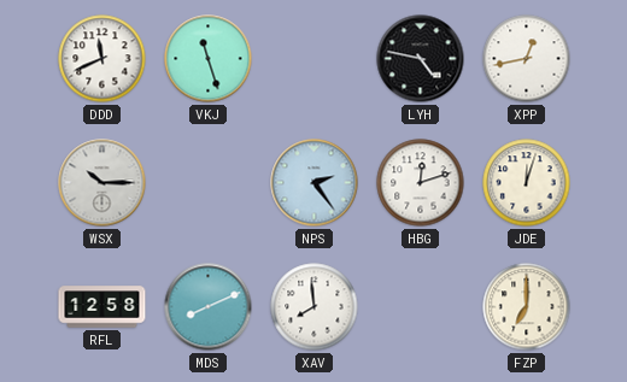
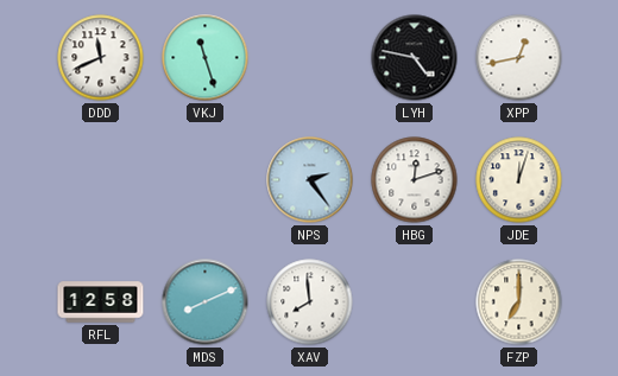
WSX: 10:15 -> none (102, 183)
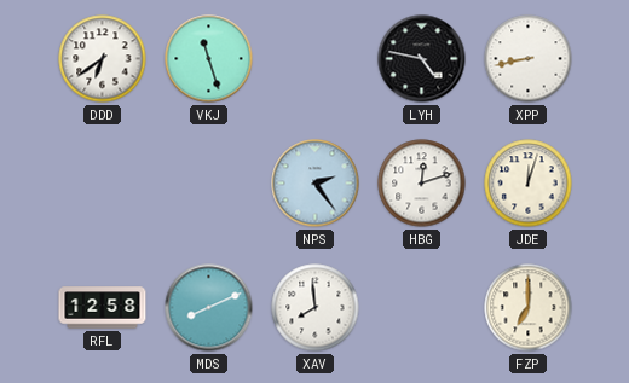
DDD: 11:41 -> 6:39 (103, 59)
XPP: 12:43 -> 8:43 (529, 59)
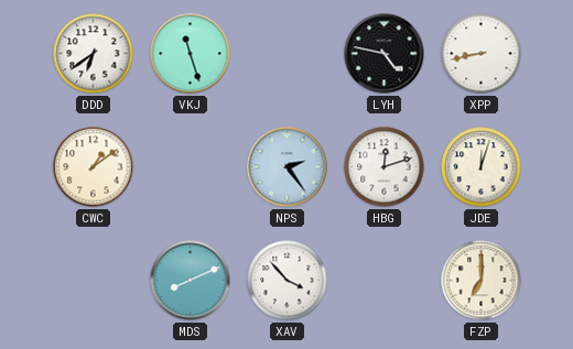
CWC: none -> 1:09 (94, 167)
RFL: 12:58 -> none (103, 308)
XAV: 7:59 -> 3:53 (288, 281)
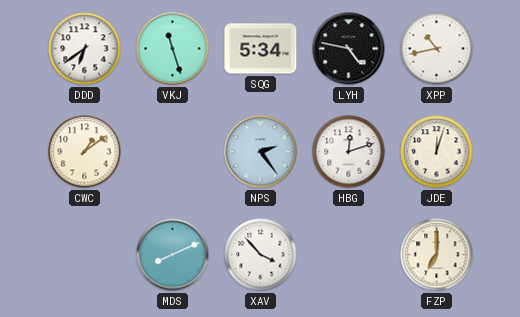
SQG: none -> 5:34 (261, 49)
XPP: 8:43 -> 10:43 (437, 49)
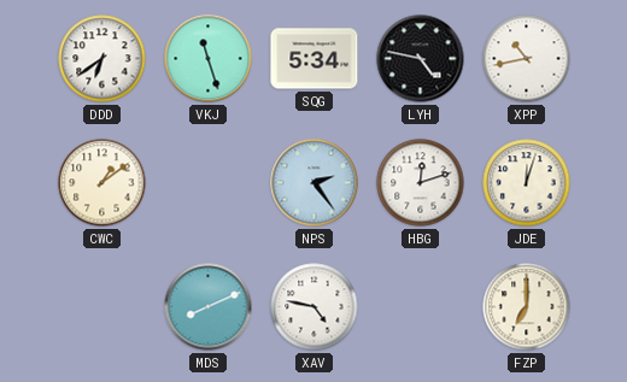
XAV: 3:53 -> 4:47 (315, 307)
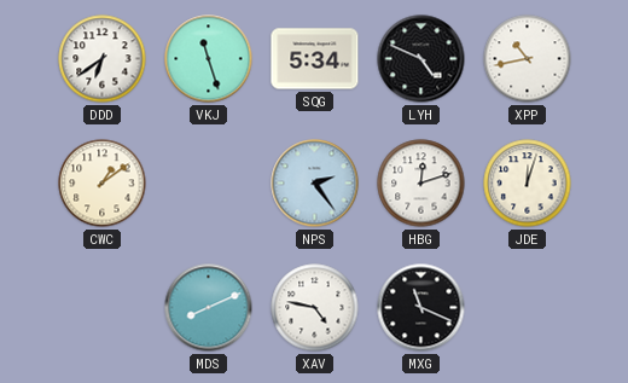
LYH: 4:47 -> 4:49 (421, 59)
MXG: none -> 11:19 (421, 308)
FZP: 7:00 -> none (527, 307)
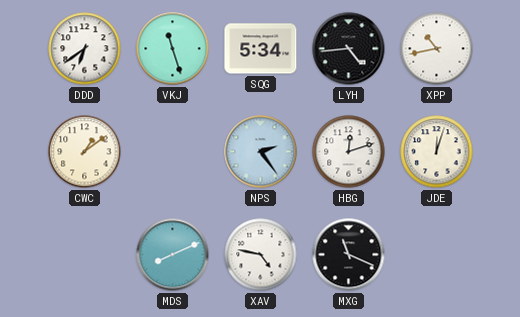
LYH: 4:49 -> 4:44 (349, 49)
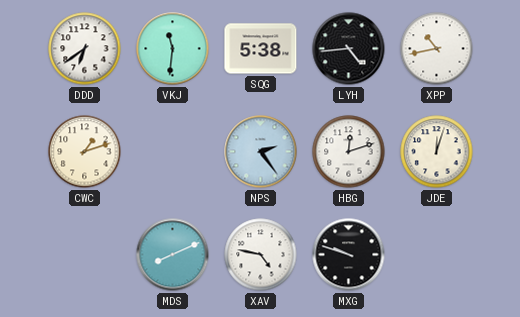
VKJ: 11:27 -> 11:31 (173, 49)
SQG: 5:34 -> 5:38 (261, 49)
CWC: 1:09 -> 1:12 (85, 152)
MXG: 11:19 -> 9:48 (349, 255)
